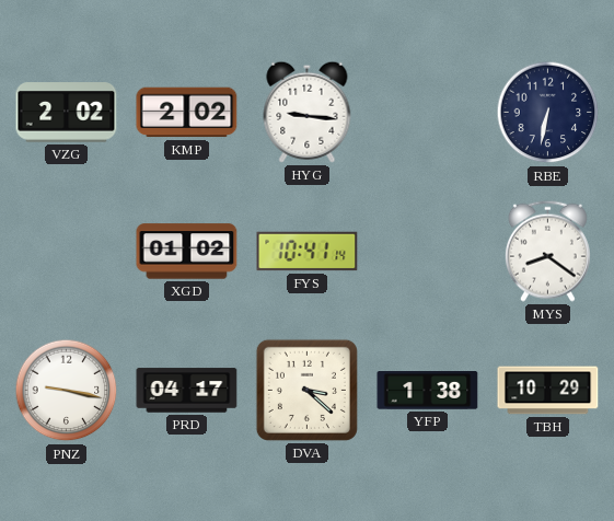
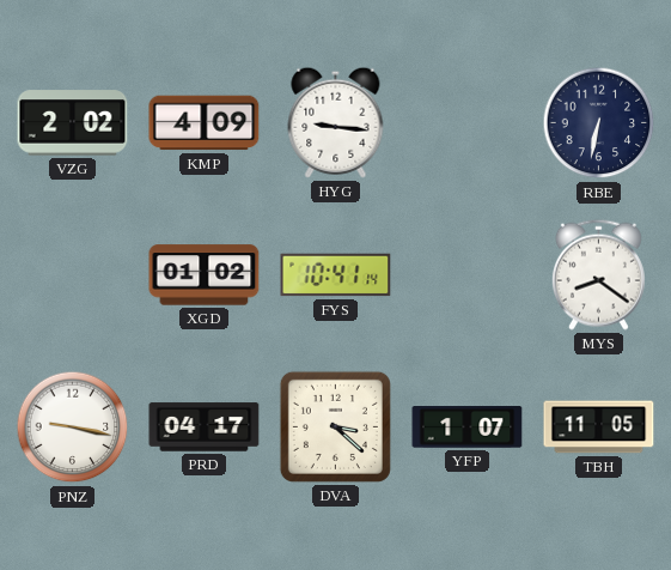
KMP: 2:02 -> 4:09 (205, 123)
YFP: 1:38 -> 1:07 (468, 427)
TBH: 10:29 -> 11:05 (599, 427)
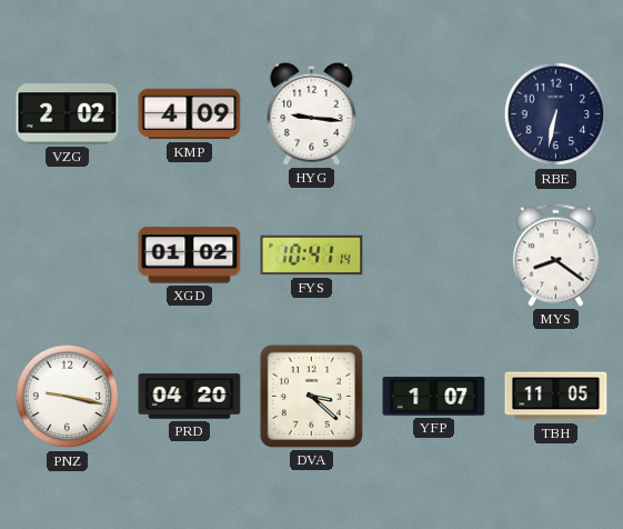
PRD: 04:17 -> 04:20 (190, 397)
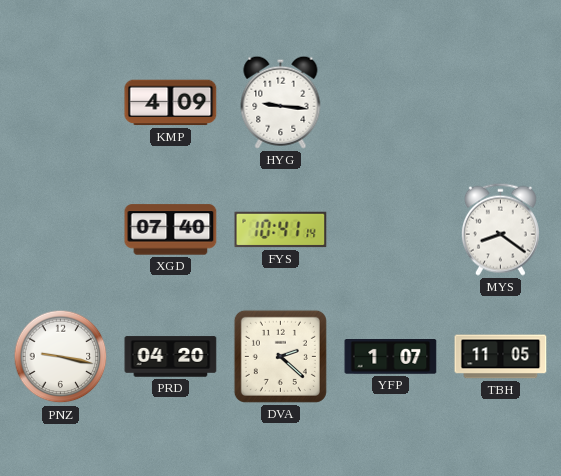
VZG: 2:02 -> none (68, 114)
RBE: 6:32 -> none (556, 114)
XGD: 01:02 -> 07:40 (171, 230)
DVA: 3:22 -> 2:22 (280, 356)
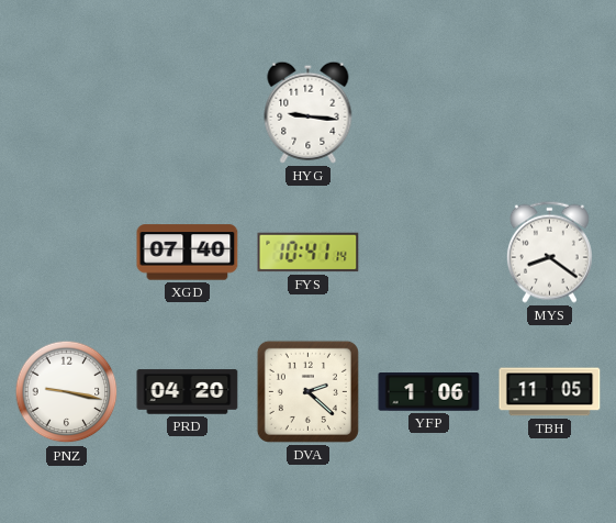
KMP: 4:09 -> none (171, 103)
YFP: 1:07 -> 1:06 (429, 392)
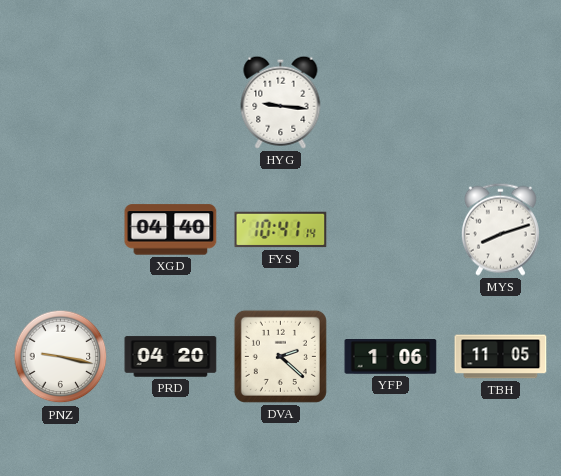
XGD: 07:40 -> 04:40 (171, 230)
MYS: 8:21 -> 8:12 (500, 229)
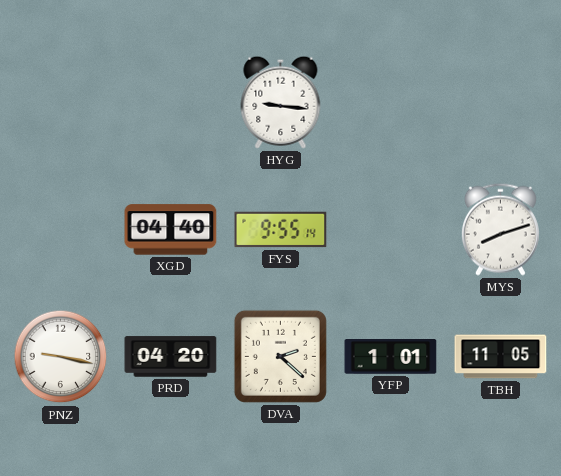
FYS: 10:41 -> 9:55 (281, 230)
YFP: 1:06 -> 1:01 (391, 357)
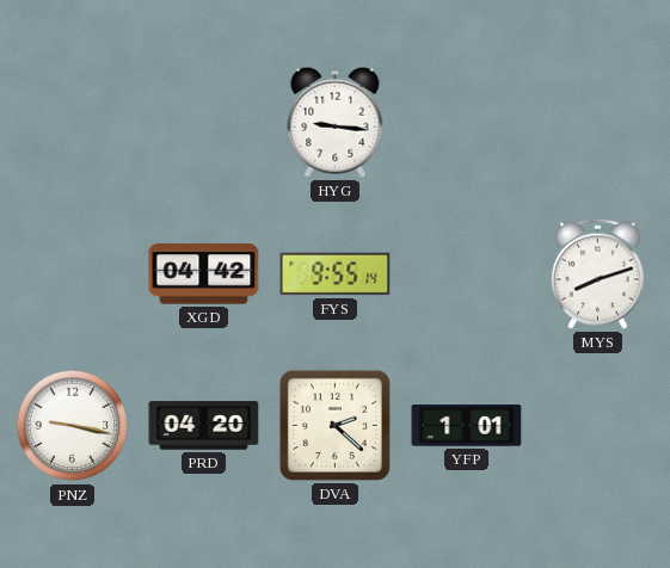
XGD: 04:40 -> 04:42 (204, 274)
TBH: 11:05 -> none (501, 357)
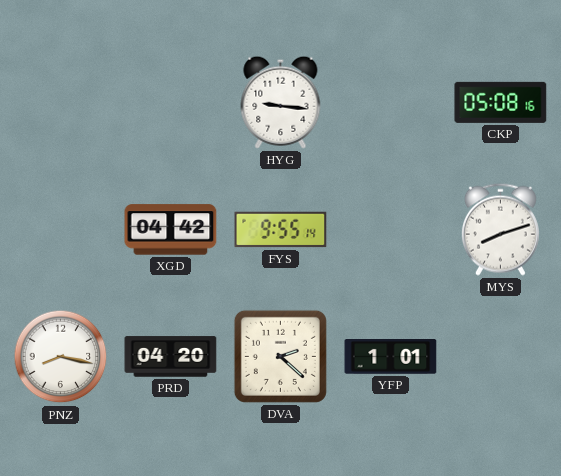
CKP: none -> 05:08 (501, 102)
PNZ: 9:17 -> 8:17 (61, 357)
